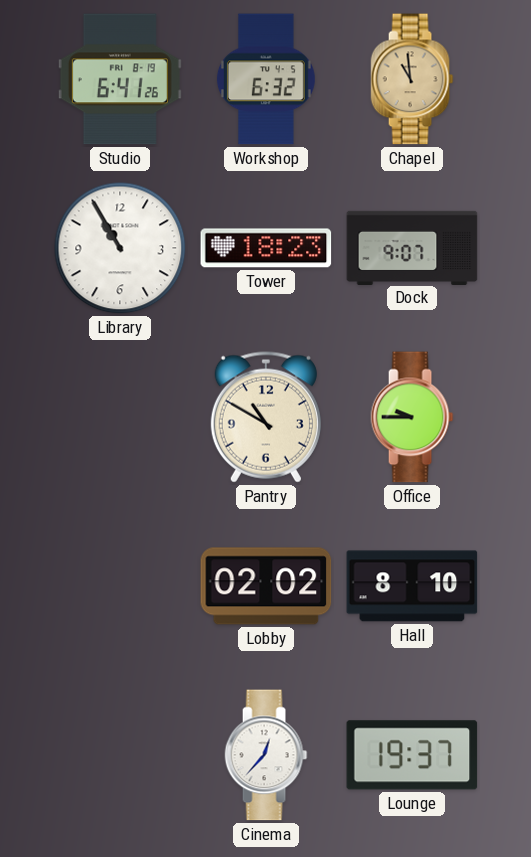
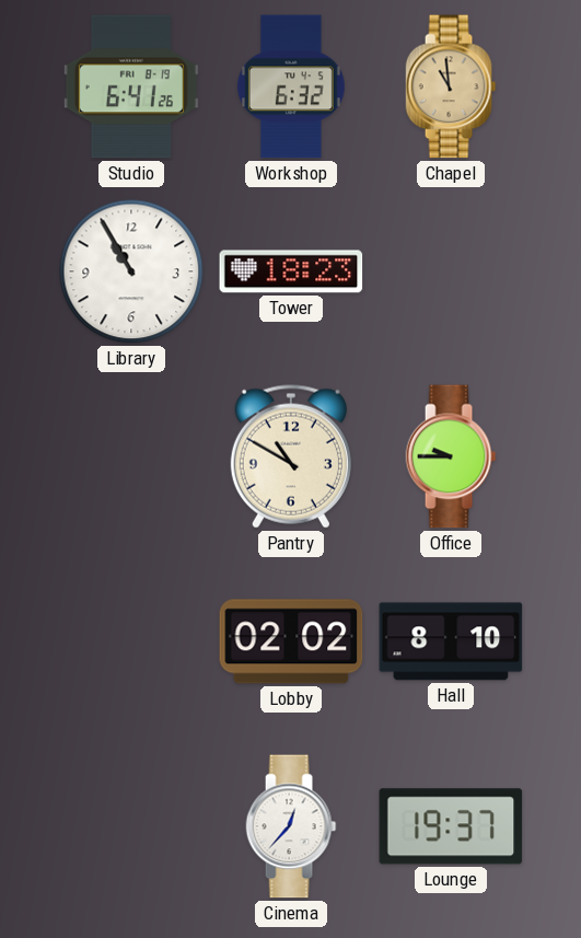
Dock: 9:07 -> none (412, 247)
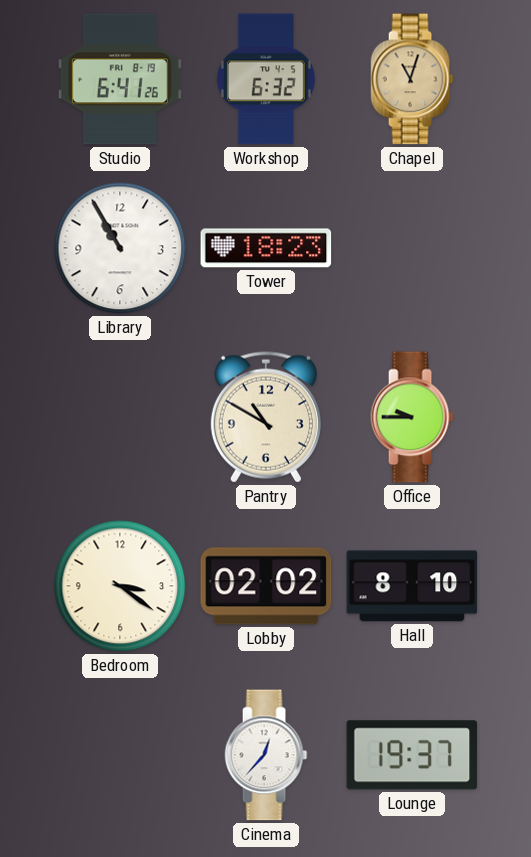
Chapel: 10:59 -> 11:03 (412, 79)
Bedroom: none -> 3:21 (120, 586)
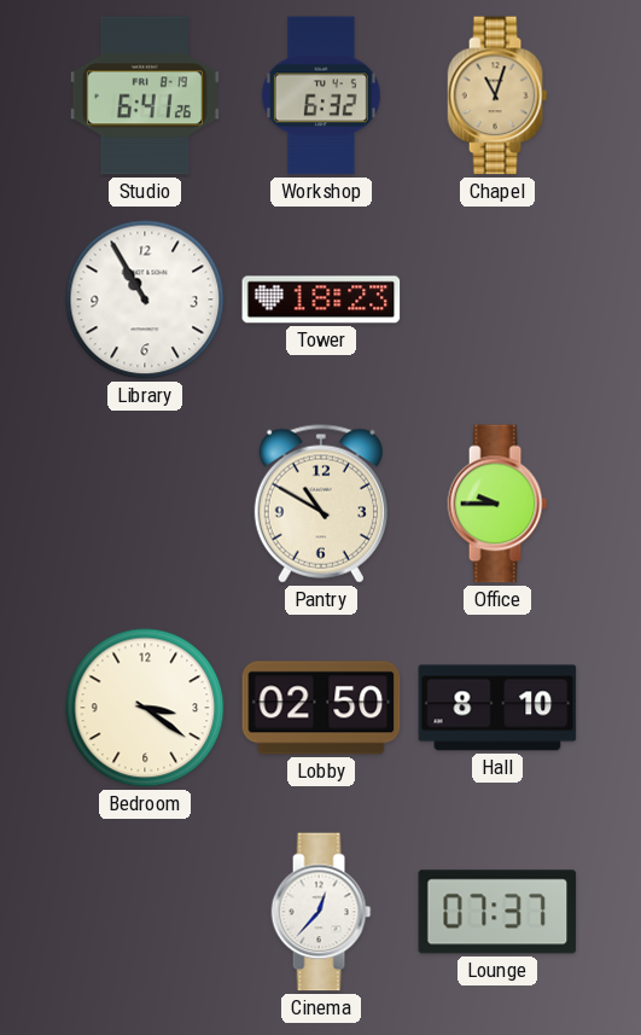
Lobby: 02:02 -> 02:50 (321, 708)
Lounge: 19:37 -> 07:37 (497, 912)
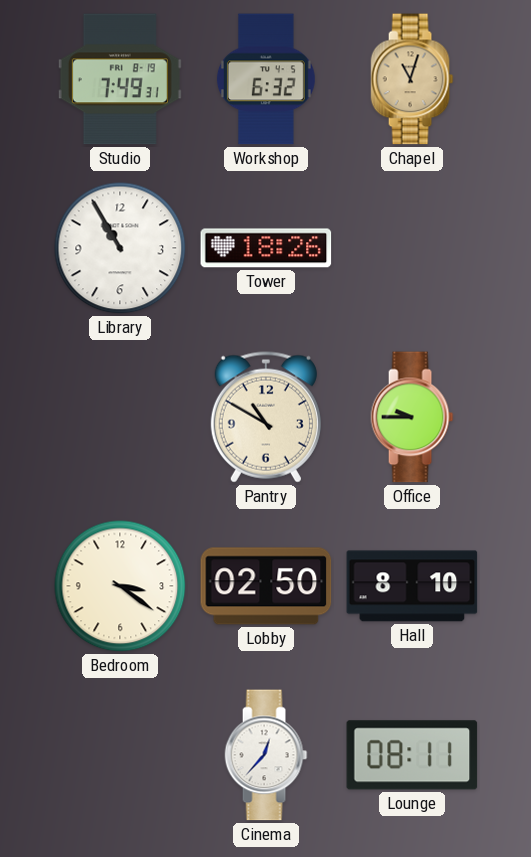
Studio: 6:41 -> 7:49 (120, 79)
Tower: 18:23 -> 18:26 (266, 248)
Lounge: 07:37 -> 08:11 (412, 755)
